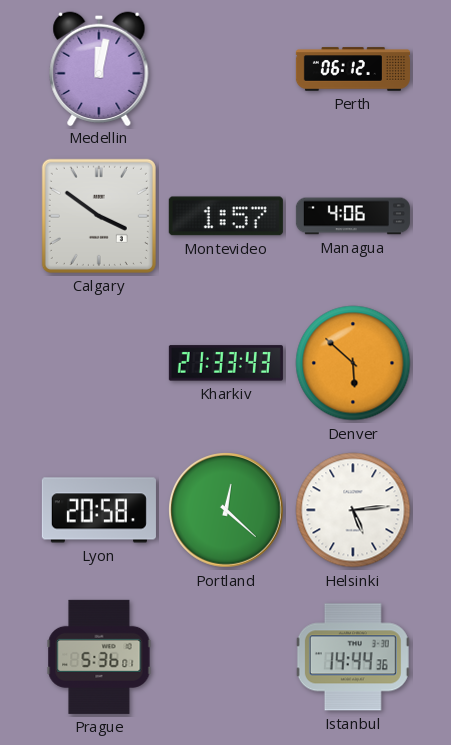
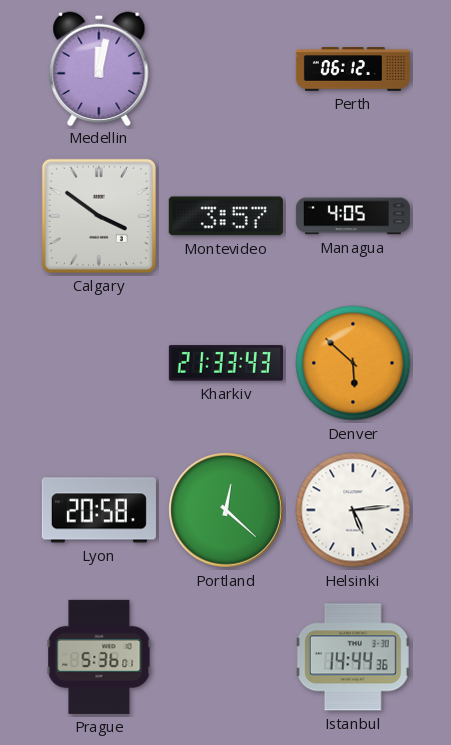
Montevideo: 1:57 -> 3:57 (226, 216)
Managua: 4:06 -> 4:05 (353, 216)
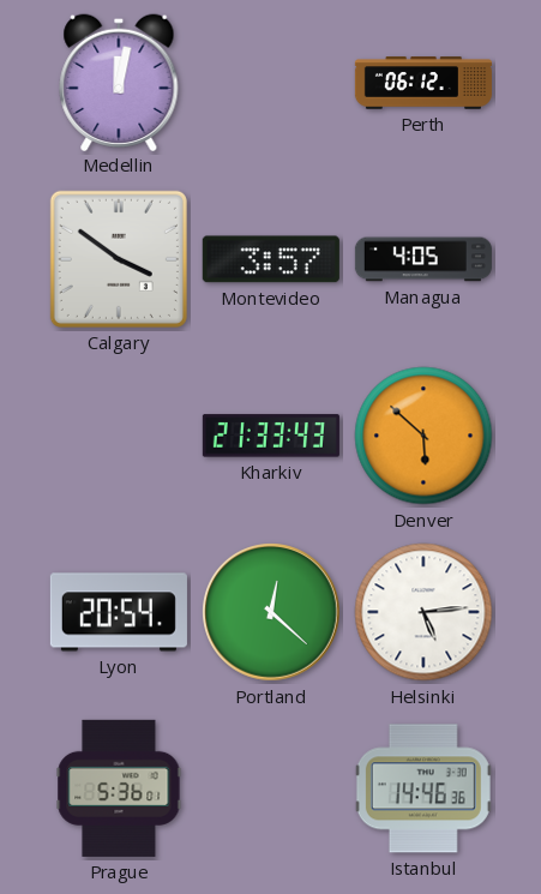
Lyon: 20:58 -> 20:54 (119, 612)
Istanbul: 14:44 -> 14:46 (423, 788)
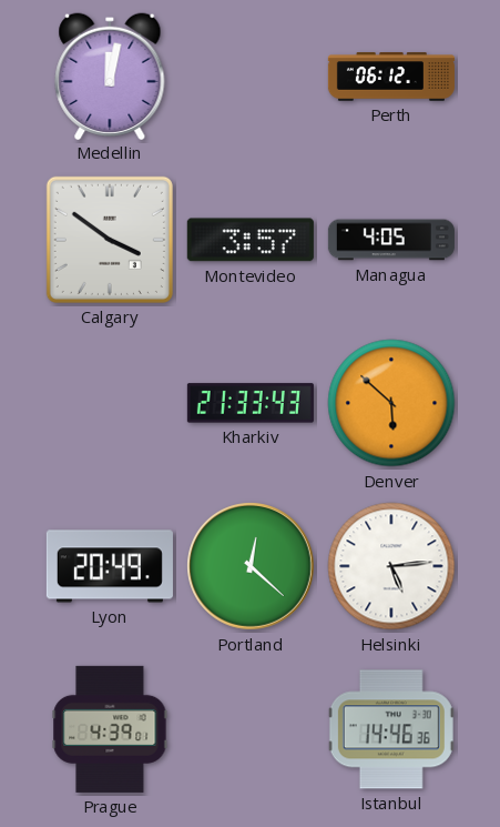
Lyon: 20:54 -> 20:49 (110, 566)
Prague: 5:36 -> 4:39 (110, 729)
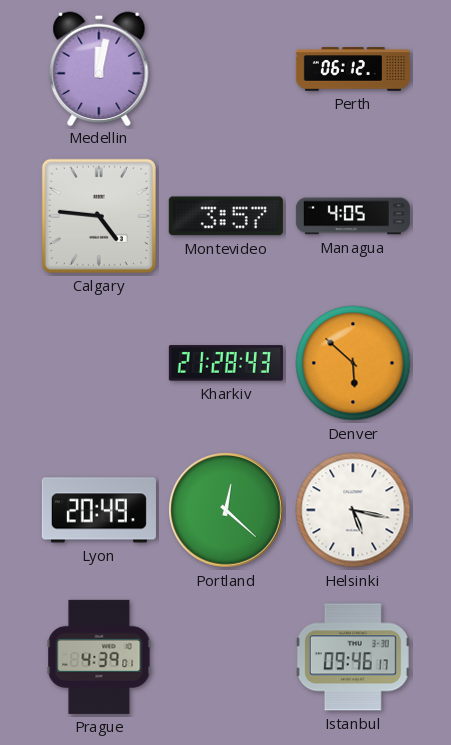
Calgary: 3:51 -> 4:46 (99, 216)
Kharkiv: 21:33 -> 21:28 (226, 363)
Helsinki: 5:14 -> 5:17 (353, 510)
Istanbul: 14:46 -> 09:46 (353, 657)
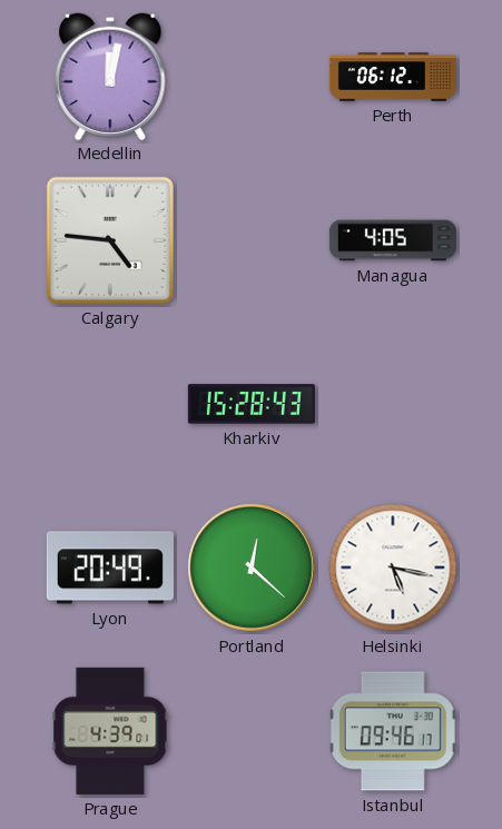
Montevideo: 3:57 -> none (226, 216)
Kharkiv: 21:28 -> 15:28 (252, 404)
Denver: 5:52 -> none (353, 363)
